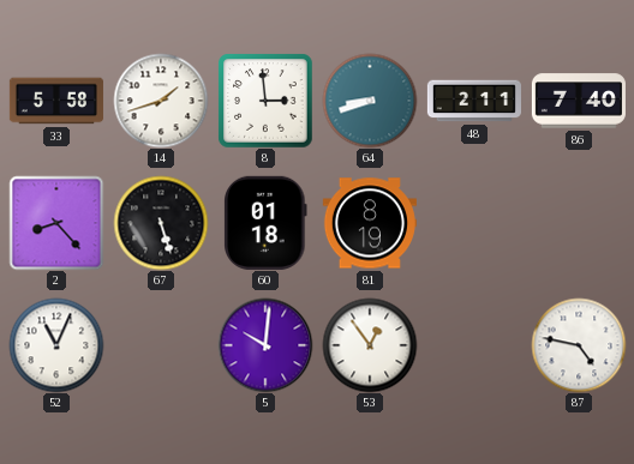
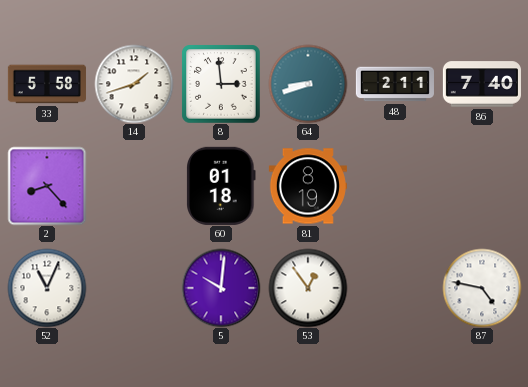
67: 5:27 -> none (161, 223)
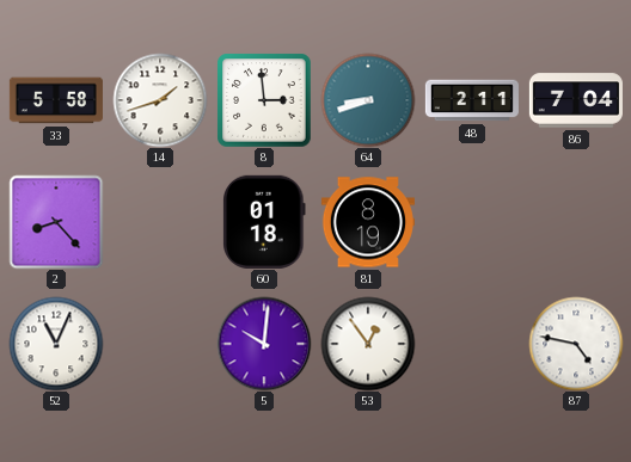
86: 7:40 -> 7:04 (576, 100)
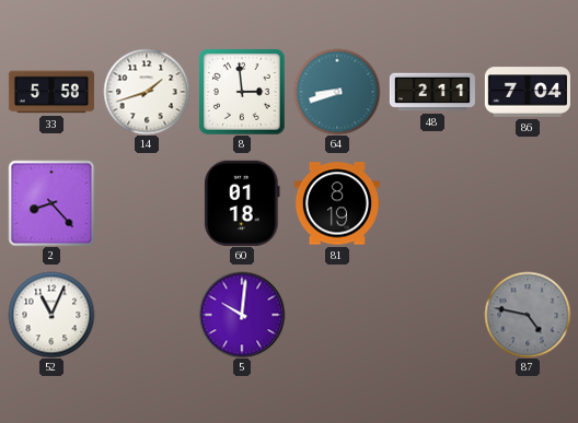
53: 12:54 -> none (368, 344)
87 dial: white -> grey (528, 315)
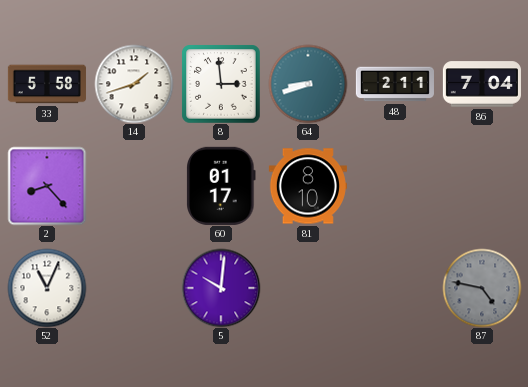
60: 01:18 -> 01:17 (221, 186)
81: 8:19 -> 8:10 (308, 186)
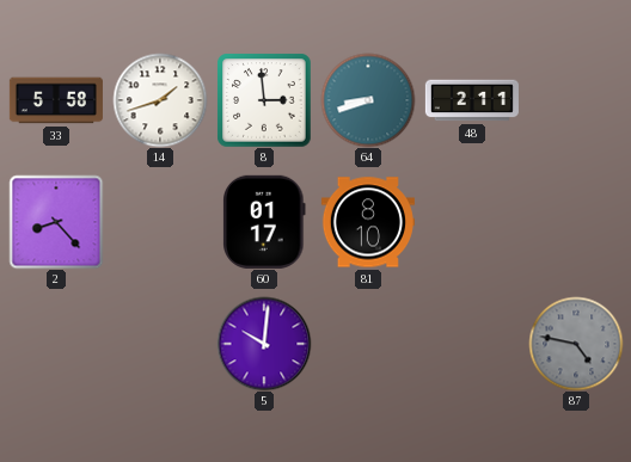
86: 7:04 -> none (482, 84)
52: 11:04 -> none (47, 288)
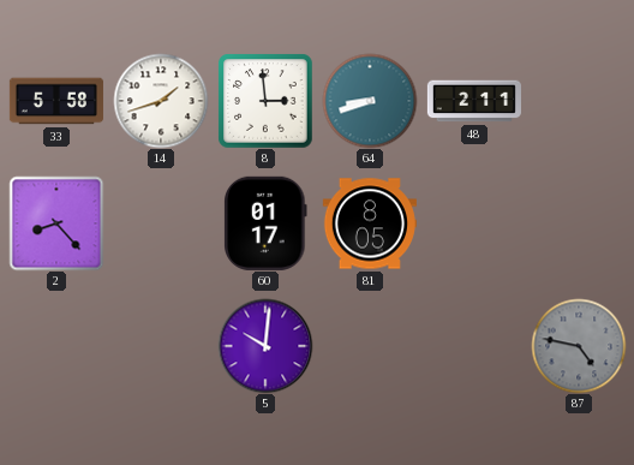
81: 8:10 -> 8:05 (370, 223)
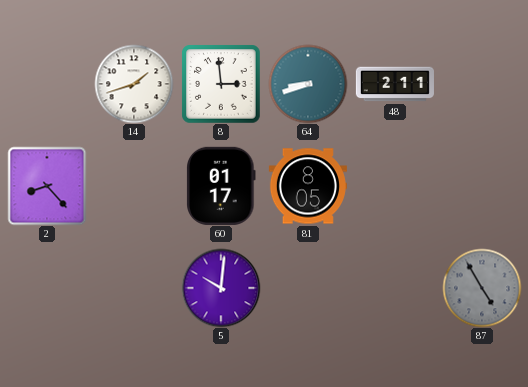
33: 5:58 -> none (56, 101)
87: 4:47 -> 4:55 (482, 288)
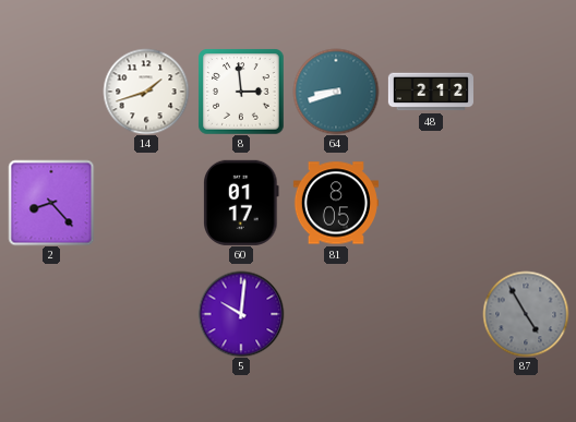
48: 2:11 -> 2:12 (431, 92)
